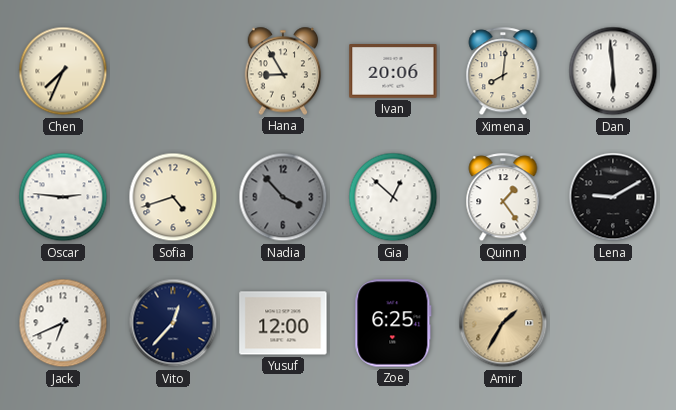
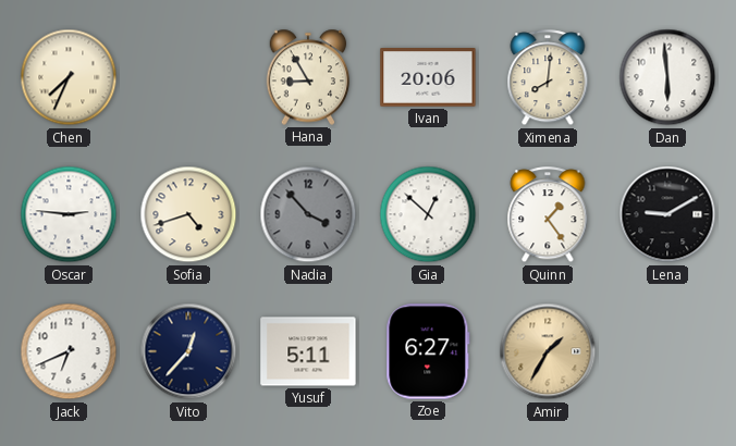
Yusuf: 12:00 -> 5:11 (308, 351)
Zoe: 6:25 -> 6:27 (428, 351)
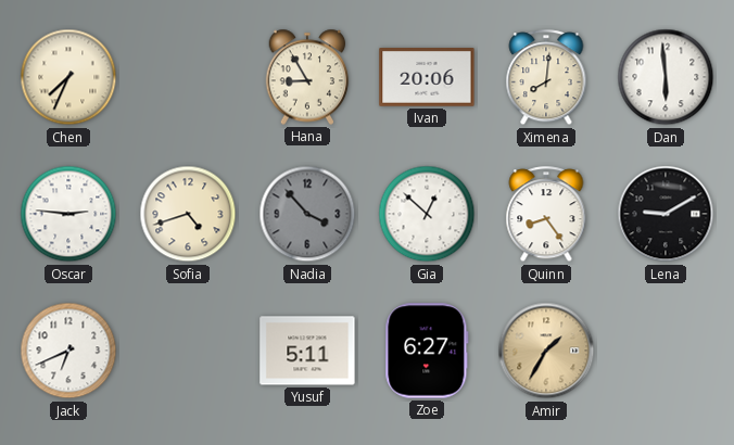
Quinn: 1:24 -> 8:24 (546, 215)
Vito: 12:37 -> none (188, 351)
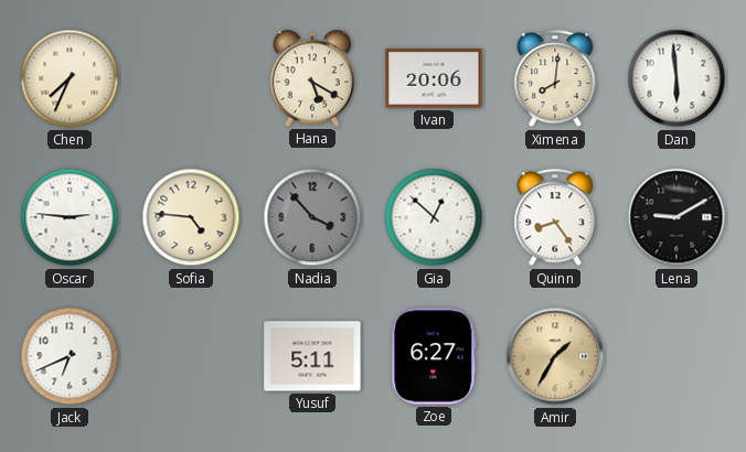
Hana: 8:55 -> 5:20 (312, 78)
Sofia: 4:42 -> 4:46 (191, 217)
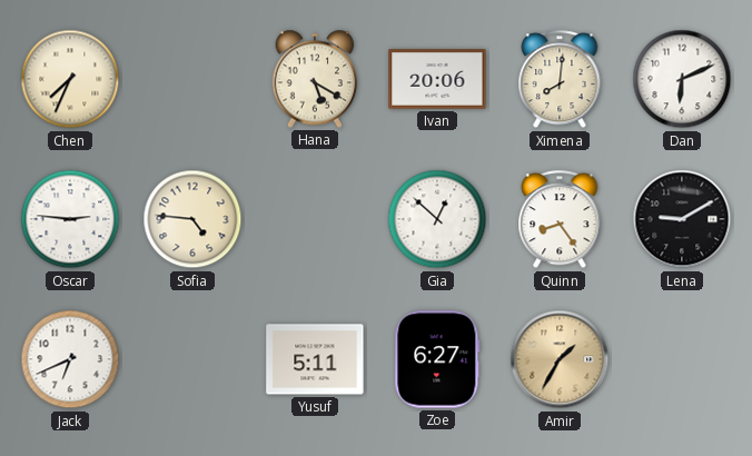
Dan: 5:59 -> 6:11 (682, 79)
Nadia: 3:53 -> none (312, 217)
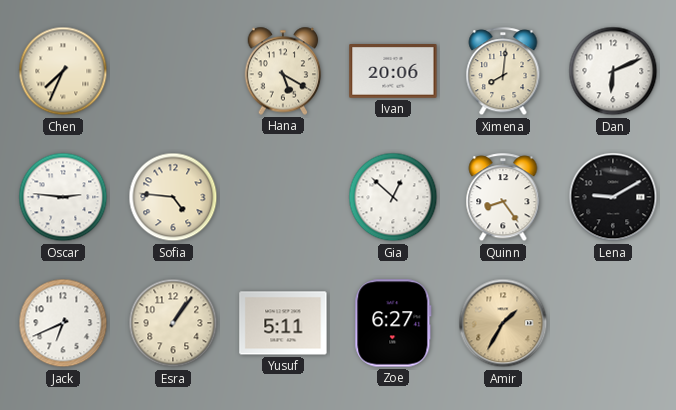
Esra: none -> 1:06 (173, 323)
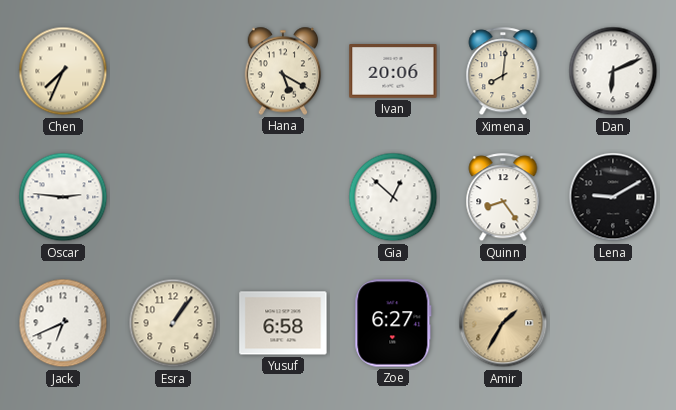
Sofia: 4:46 -> none (173, 197)
Yusuf: 5:11 -> 6:58 (283, 323)
